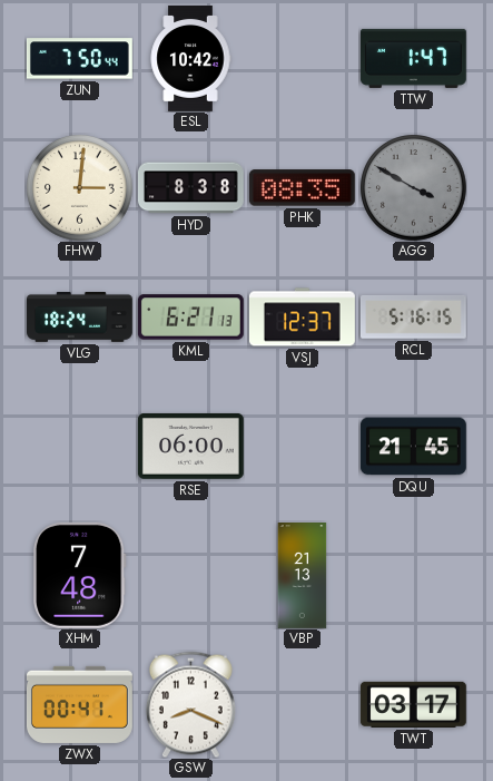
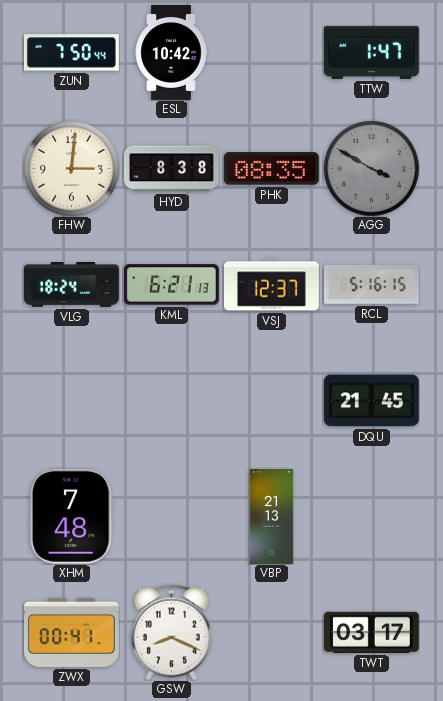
RSE: 06:00 -> none (190, 446)
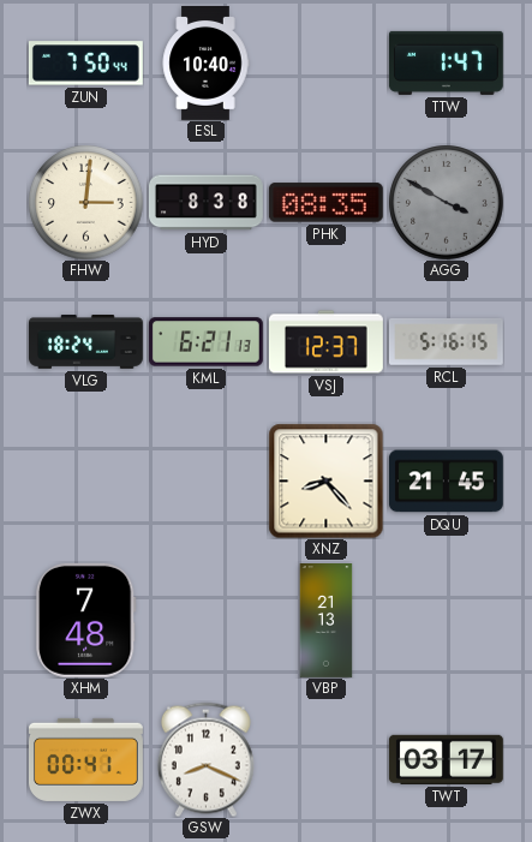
ESL: 10:42 -> 10:40 (205, 64)
XNZ: none -> 8:23 (325, 480)
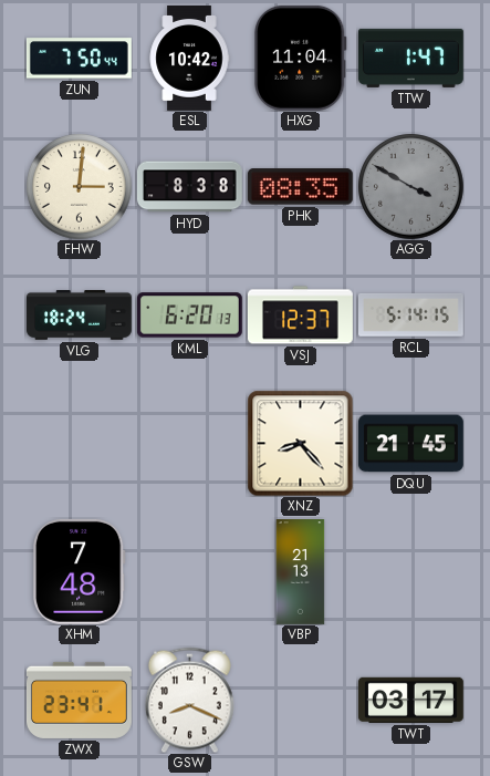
ESL: 10:40 -> 10:42 (189, 59)
HXG: none -> 11:04 (301, 58)
KML: 6:21 -> 6:20 (189, 315)
RCL: 5:16 -> 5:14 (410, 315)
ZWX: 00:41 -> 23:41 (80, 700)
